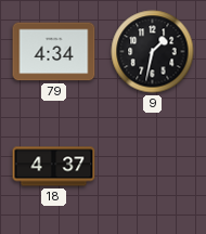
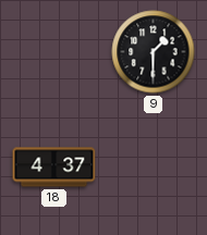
79: 4:34 -> none (54, 52)
9: 1:32 -> 1:30 (154, 52)
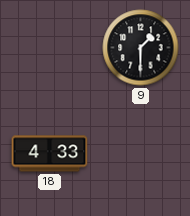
18: 4:37 -> 4:33 (50, 154)
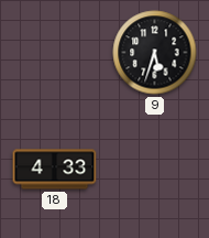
9: 1:30 -> 5:33 (155, 53)
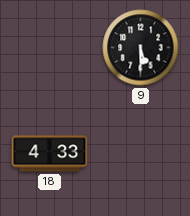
9: 5:33 -> 5:30 (141, 48)
